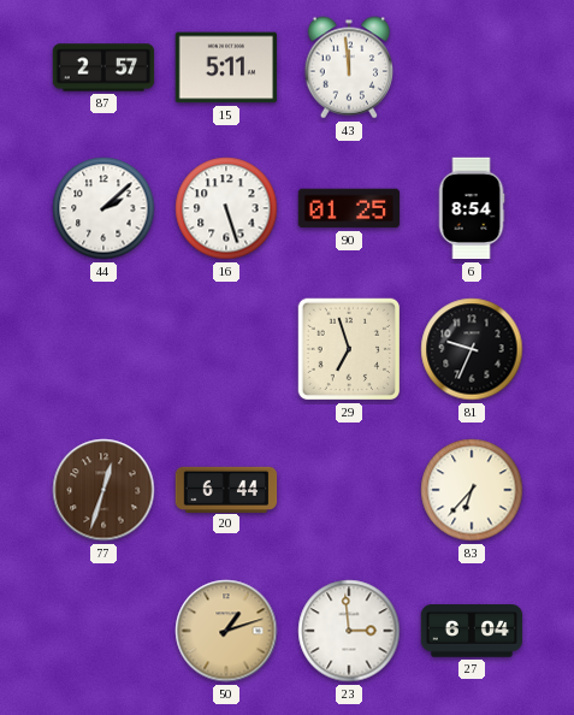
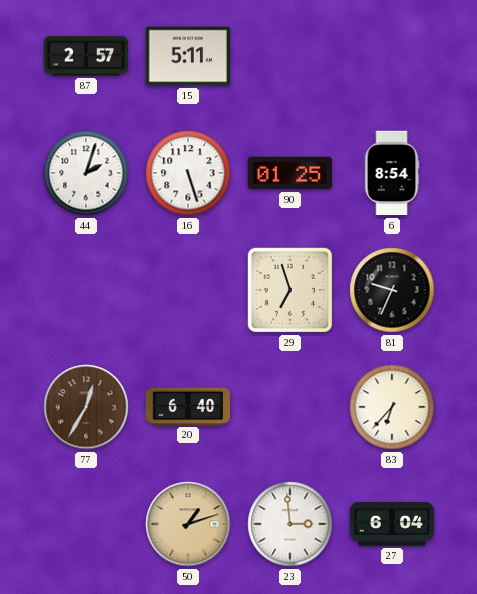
43: 11:59 -> none (348, 67)
44: 2:08 -> 2:03 (86, 173)
77: 12:33 -> 12:35 (86, 407)
20: 6:44 -> 6:40 (188, 406)
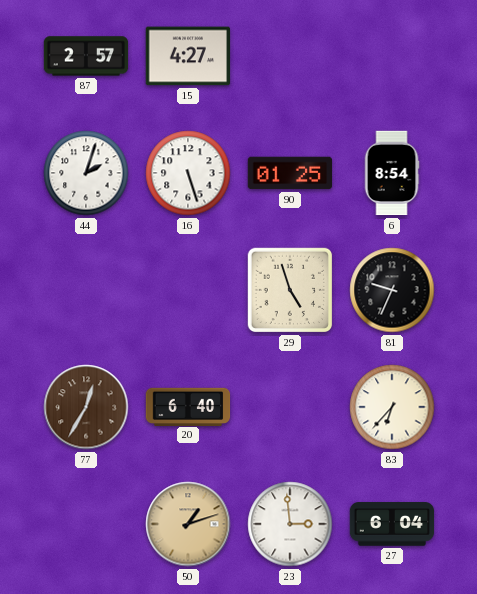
15: 5:11 -> 4:27 (188, 56)
29: 6:57 -> 4:57 (290, 290)
